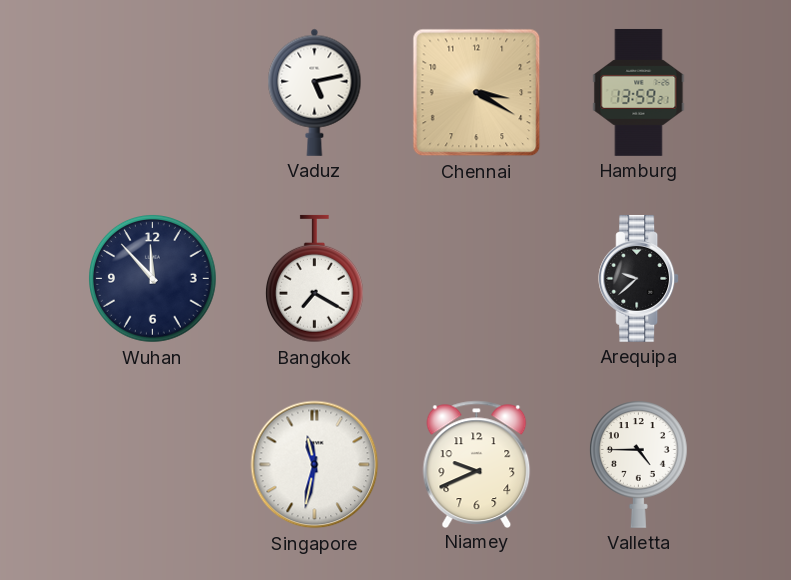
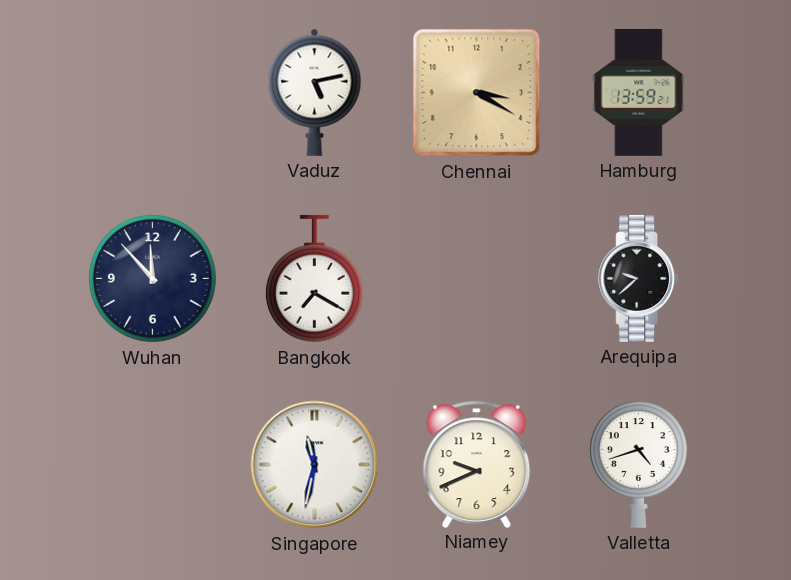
Valletta: 4:45 -> 4:42 (638, 464)
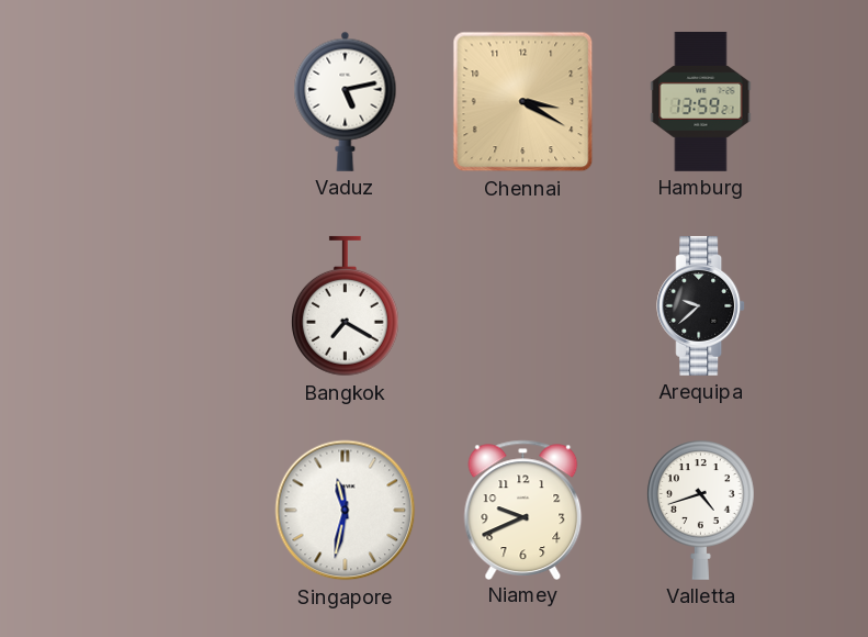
Wuhan: 11:53 -> none (153, 279)
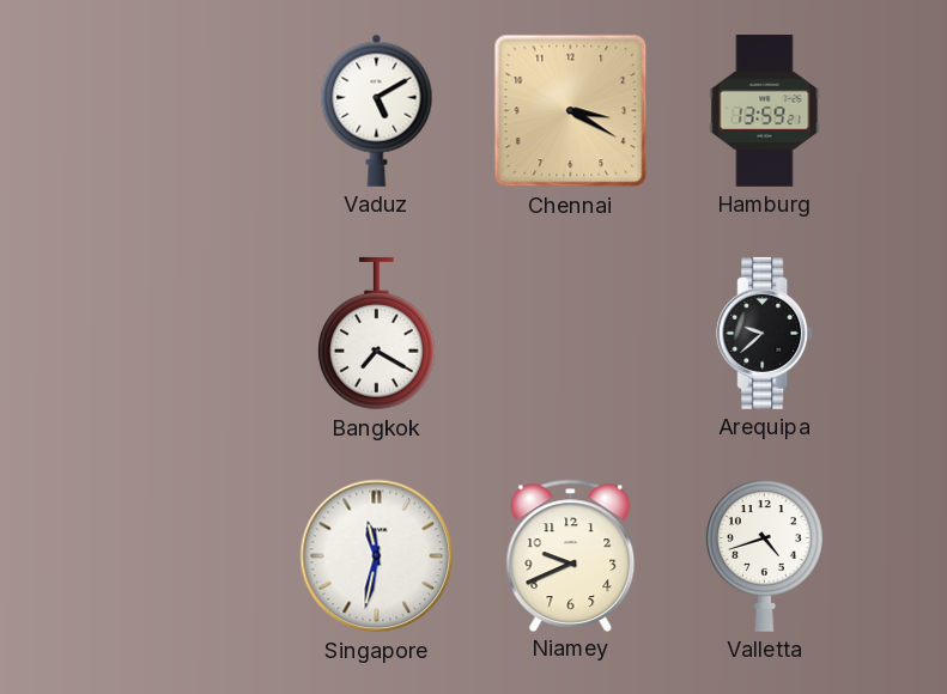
Vaduz: 5:13 -> 5:10 (377, 110)
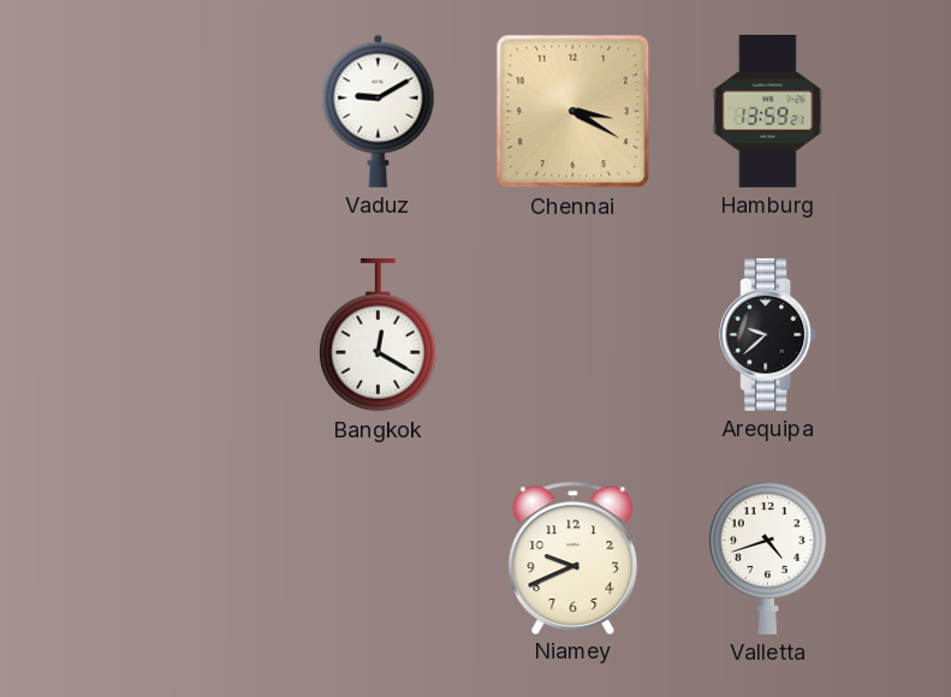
Vaduz: 5:10 -> 9:10 (379, 111)
Bangkok: 7:20 -> 12:20 (378, 335)
Singapore: 11:32 -> none (377, 556)
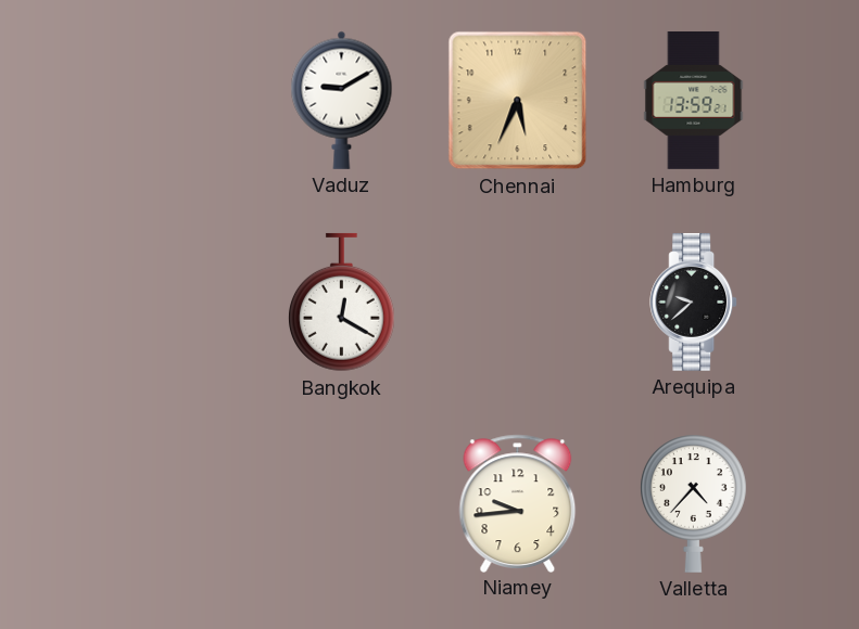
Chennai: 3:20 -> 5:34 (518, 101)
Niamey: 9:41 -> 9:44 (518, 503)
Valletta: 4:42 -> 4:37 (693, 503)
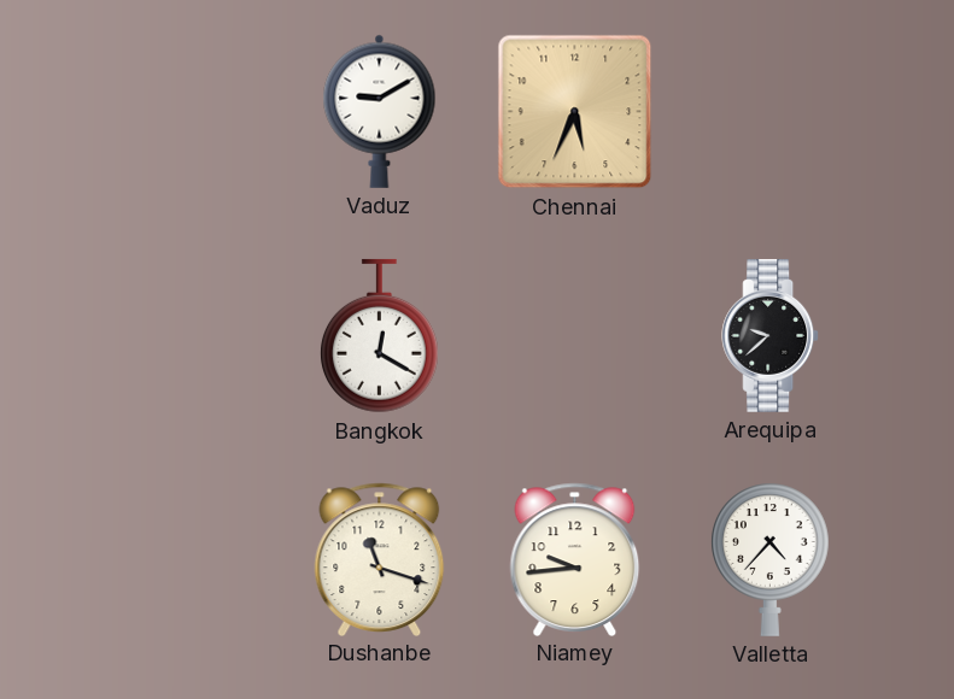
Hamburg: 13:59 -> none (694, 100)
Dushanbe: none -> 11:18 (380, 559)
